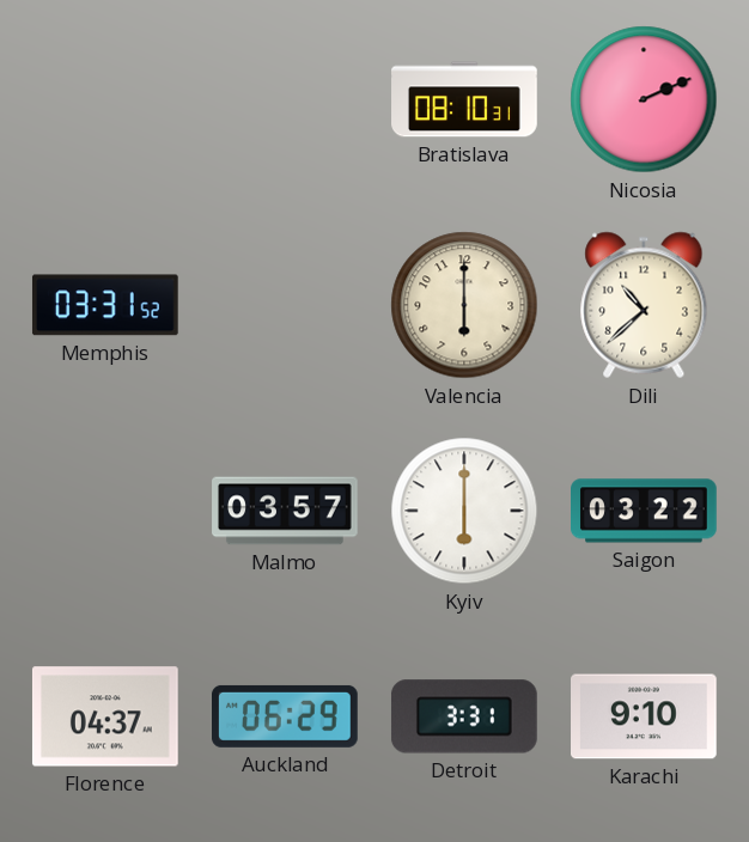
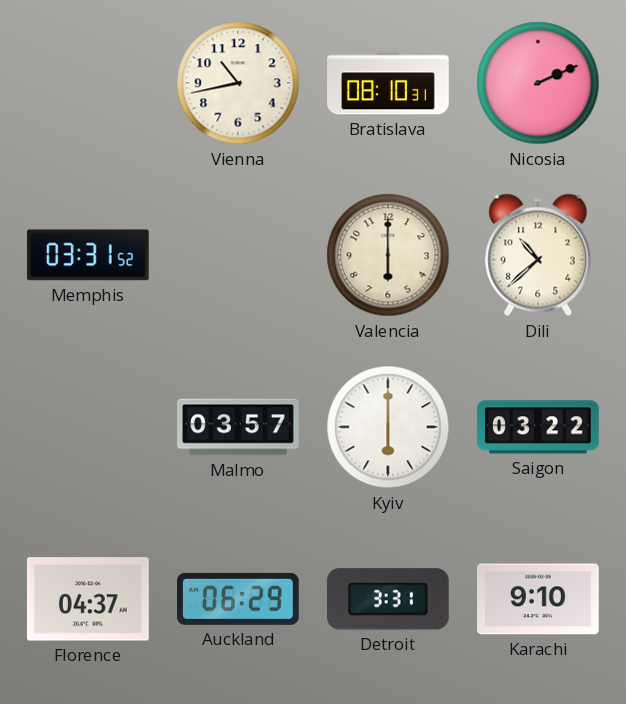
Vienna: none -> 10:43 (238, 83)
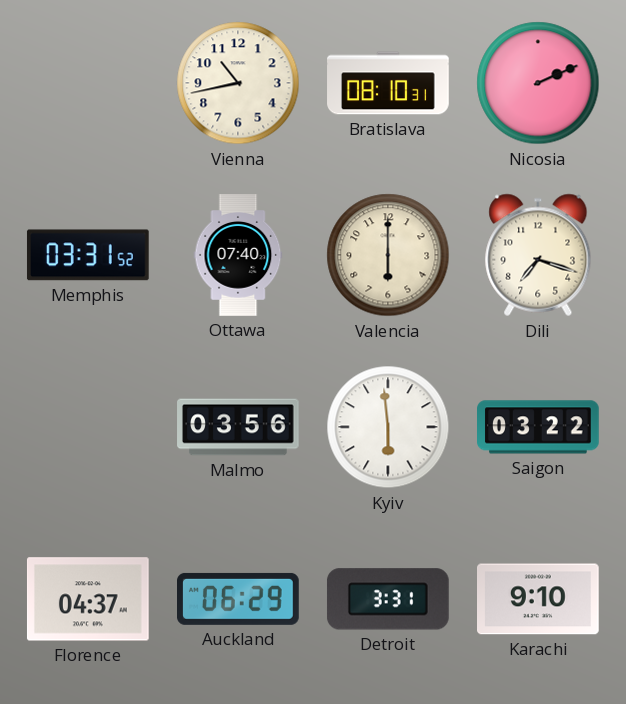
Ottawa: none -> 07:40 (238, 255)
Dili: 10:38 -> 7:18 (538, 255)
Malmo: 03:57 -> 03:56 (238, 427)
Kyiv: 6:00 -> 5:59 (388, 427)
